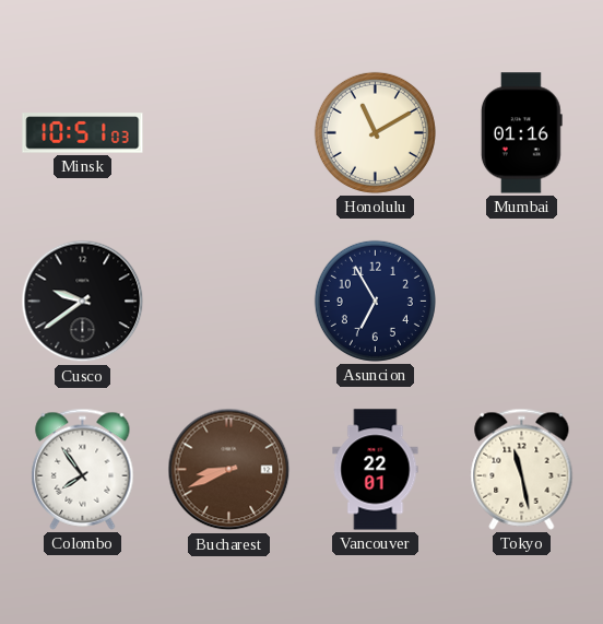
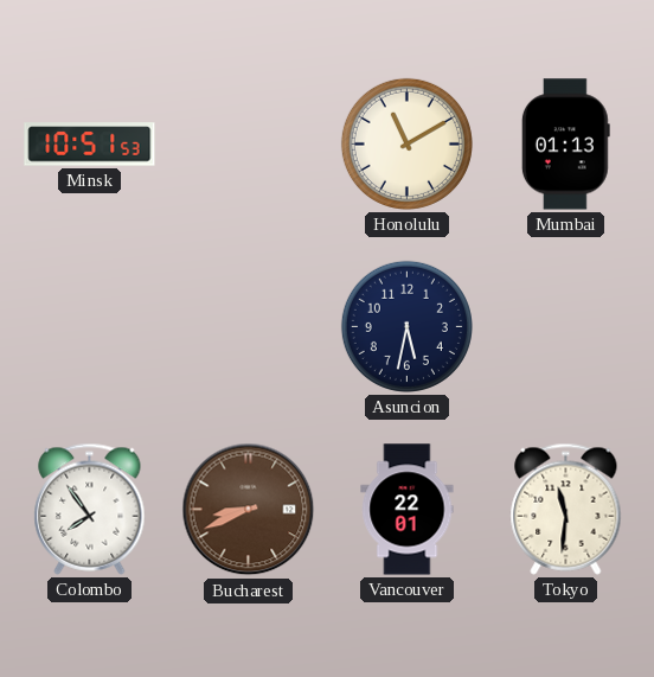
Minsk: 10:51:03 -> 10:51:53 (90, 145)
Mumbai: 01:16 -> 01:13 (565, 145)
Cusco: 9:39 -> none (83, 302)
Asuncion: 6:55 -> 5:32 (406, 326)
Tokyo: 11:28 -> 11:31 (566, 509)
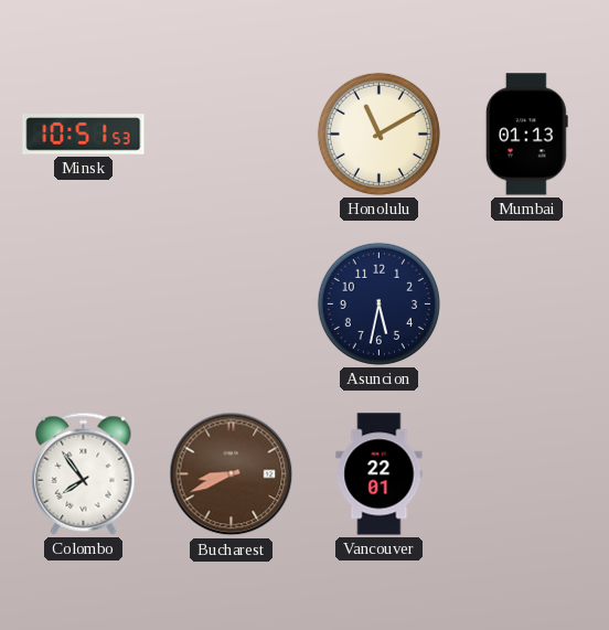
Tokyo: 11:31 -> none (566, 509)
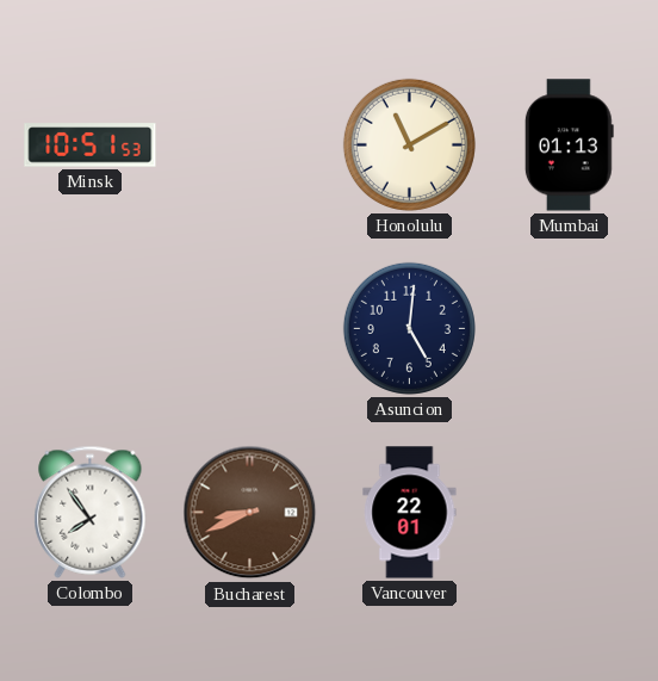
Asuncion: 5:32 -> 5:01 (409, 328)
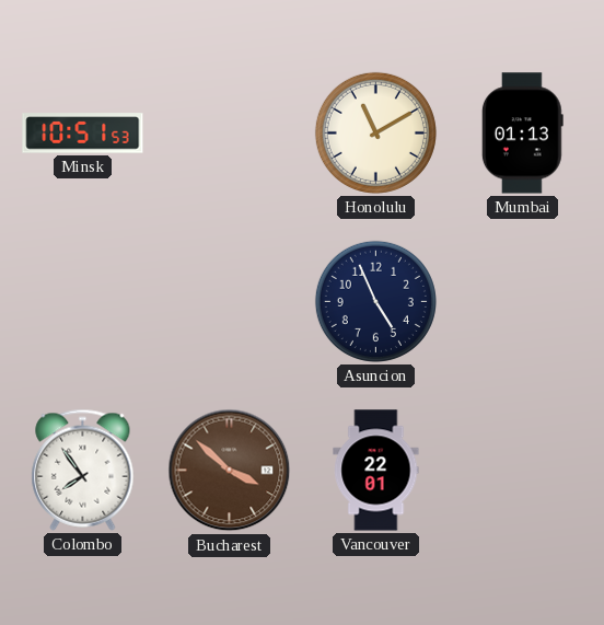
Asuncion: 5:01 -> 4:56 (375, 301)
Bucharest: 8:41 -> 3:52 (230, 471)
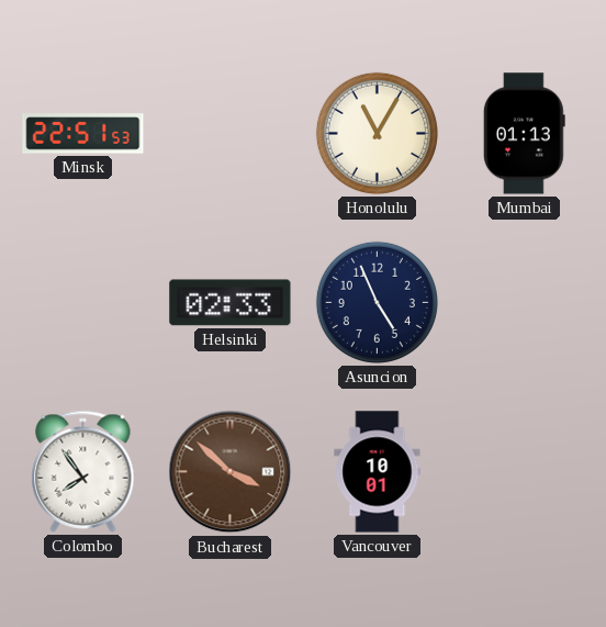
Minsk: 10:51 -> 22:51 (83, 134)
Honolulu: 11:10 -> 11:05 (377, 133)
Helsinki: none -> 02:33 (231, 303)
Vancouver: 22:01 -> 10:01 (378, 472)
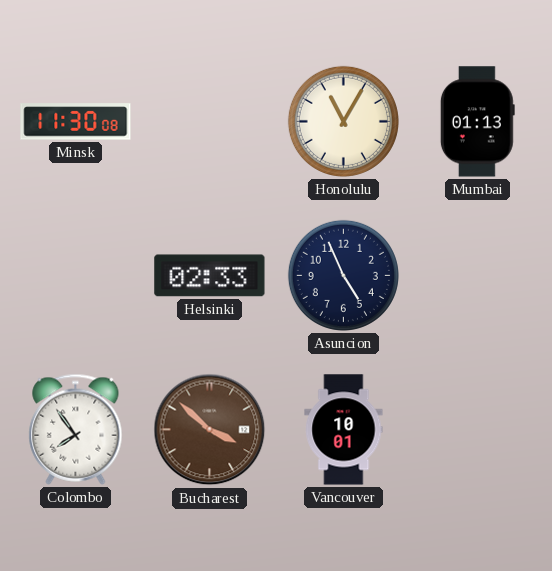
Minsk: 22:51 -> 11:30 (76, 122)
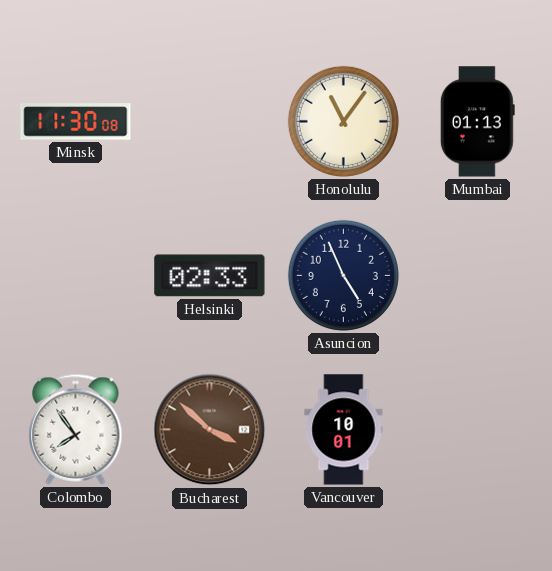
Honolulu: 11:05 -> 11:06 (343, 121)
